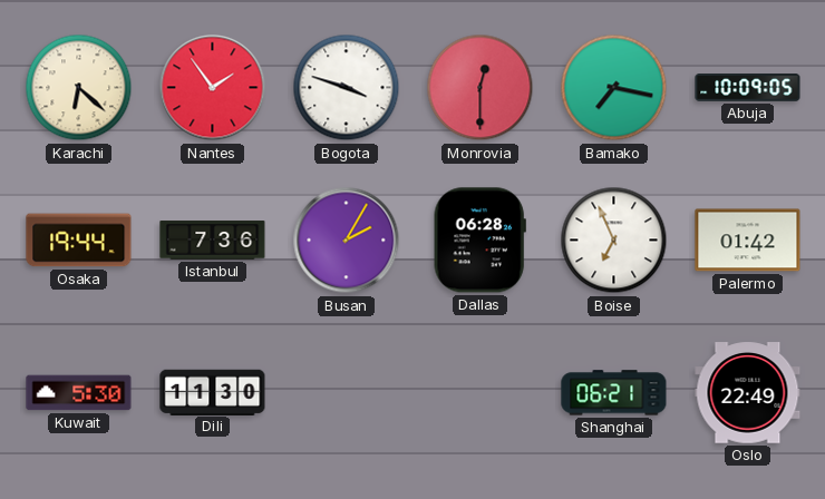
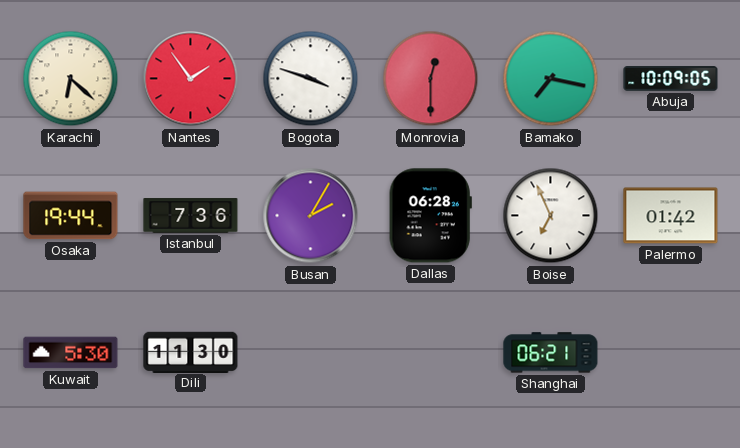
Oslo: 22:49 -> none (748, 393)
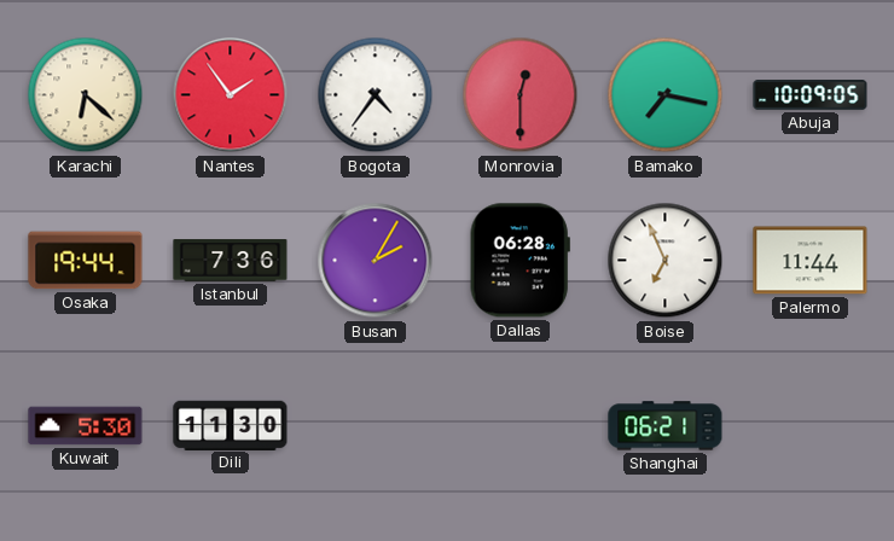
Bogota: 3:48 -> 4:36 (376, 95)
Palermo: 01:42 -> 11:44 (811, 261)
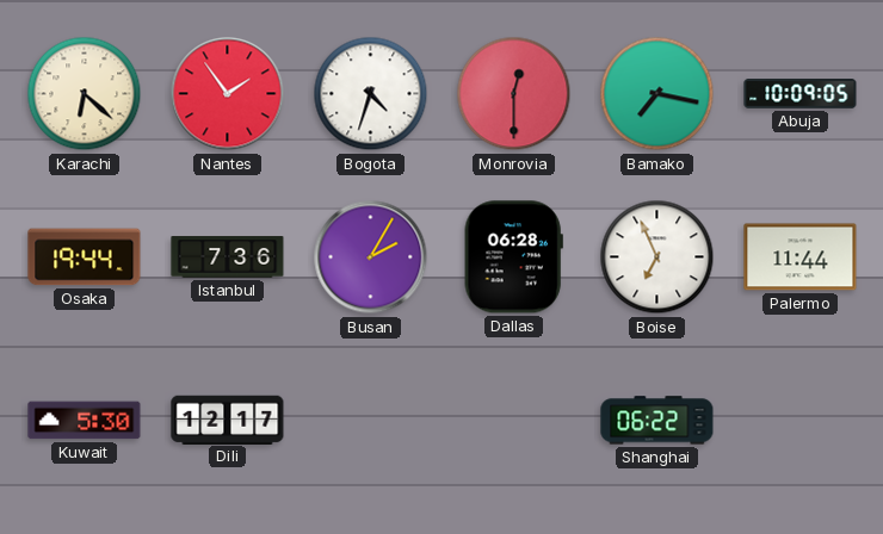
Bogota: 4:36 -> 4:33 (371, 94)
Dili: 11:30 -> 12:17 (228, 420)
Shanghai: 06:21 -> 06:22 (657, 421)
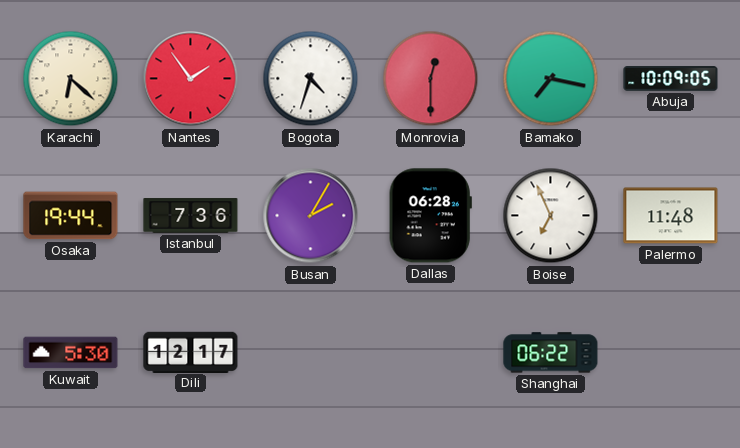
Palermo: 11:44 -> 11:48 (671, 216)
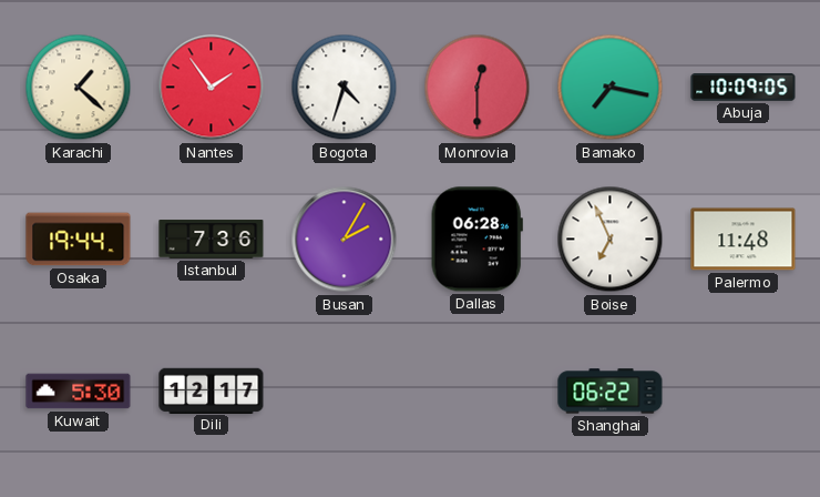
Karachi: 6:22 -> 1:22 (79, 88)
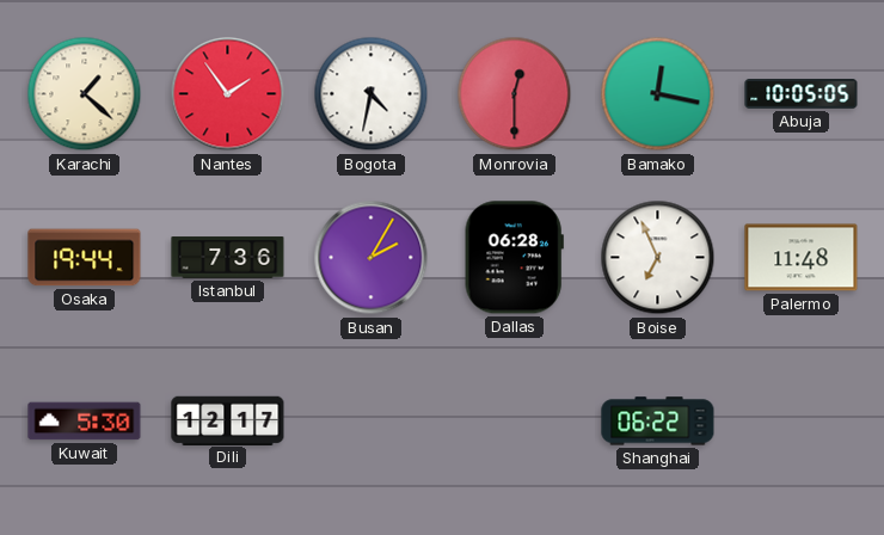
Bogota: 4:33 -> 4:32 (372, 94)
Bamako: 7:17 -> 12:17 (658, 94)
Abuja: 10:09 -> 10:05 (802, 94)
